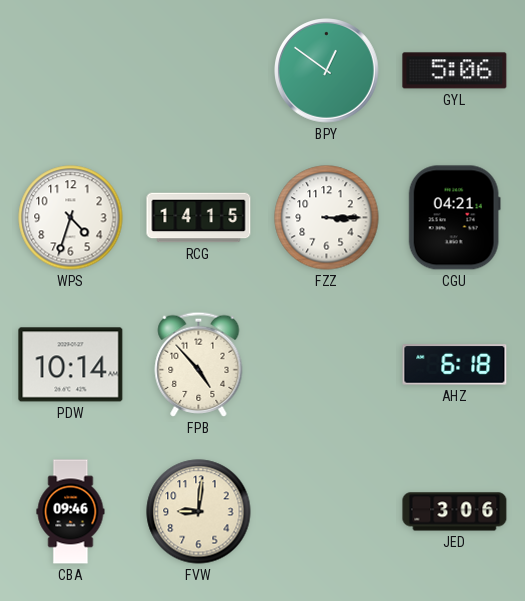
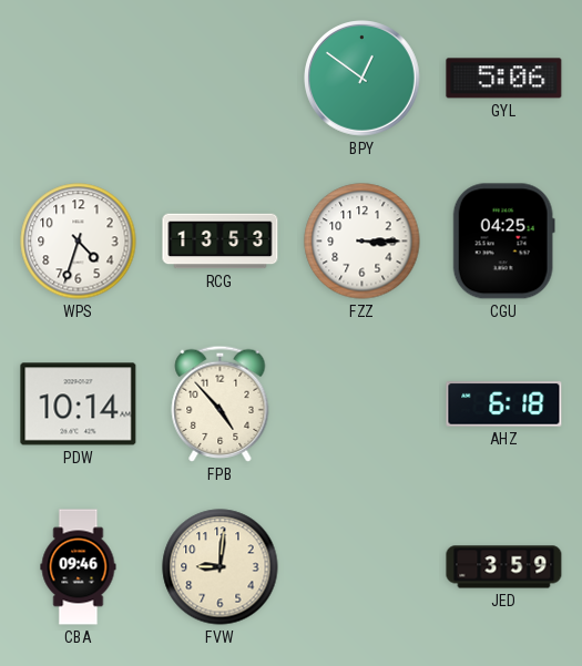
RCG: 14:15 -> 13:53 (221, 242)
CGU: 04:21 -> 04:25 (503, 242)
JED: 3:06 -> 3:59 (504, 567)
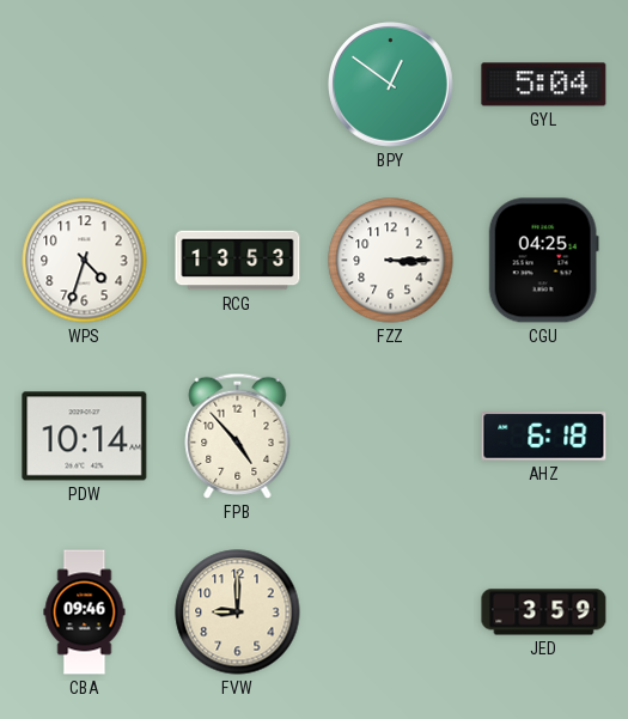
GYL: 5:06 -> 5:04 (544, 85)
FVW: 9:01 -> 9:00 (238, 613)
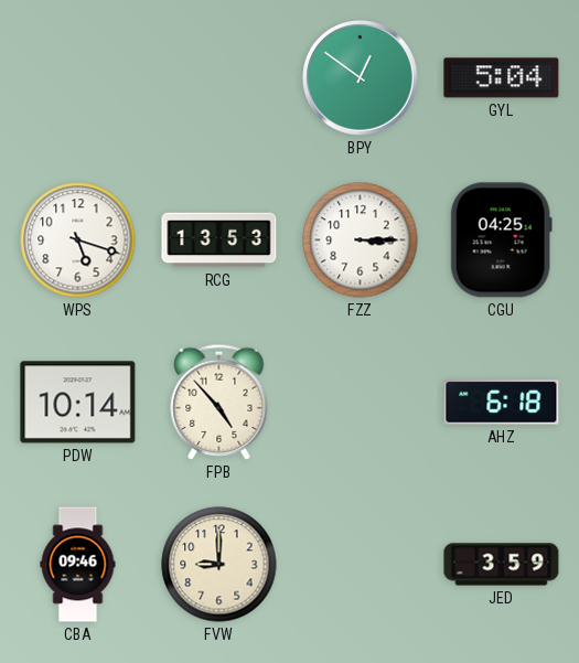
WPS: 4:33 -> 5:18 (78, 240)
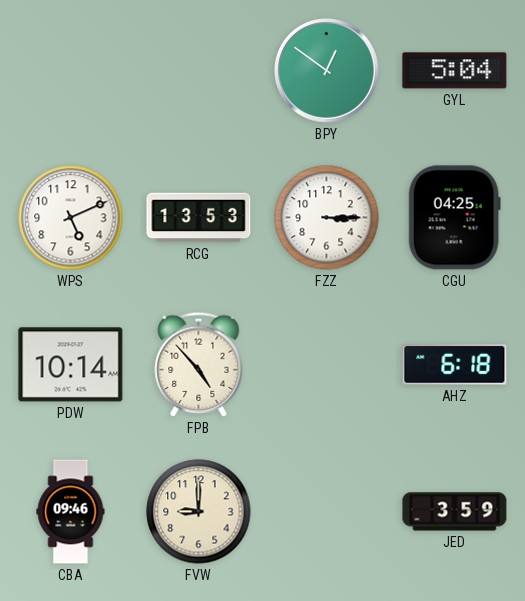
WPS: 5:18 -> 5:11 (71, 218)
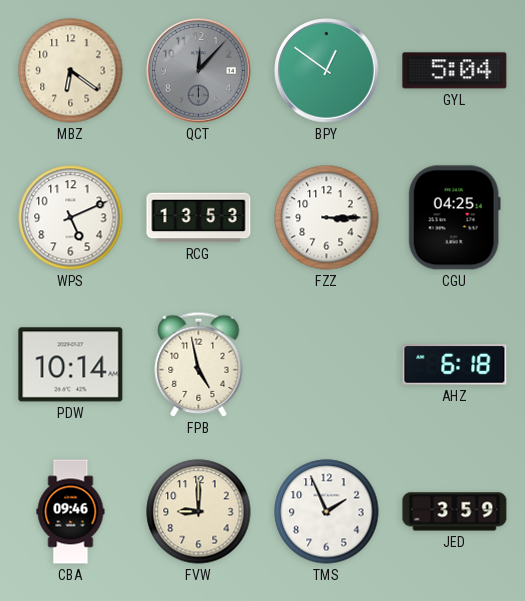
MBZ: none -> 6:21 (71, 71)
QCT: none -> 12:07 (199, 71)
FPB: 4:53 -> 4:58 (199, 364)
TMS: none -> 1:56 (327, 512)
